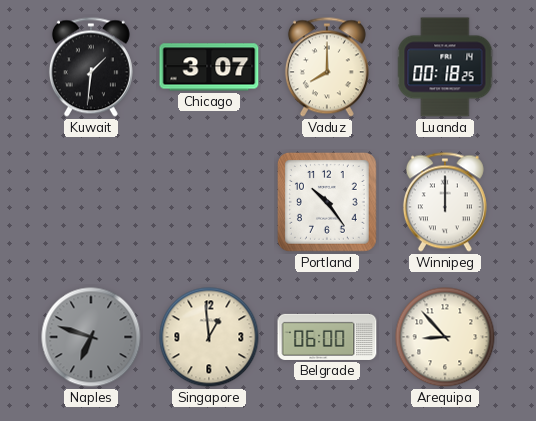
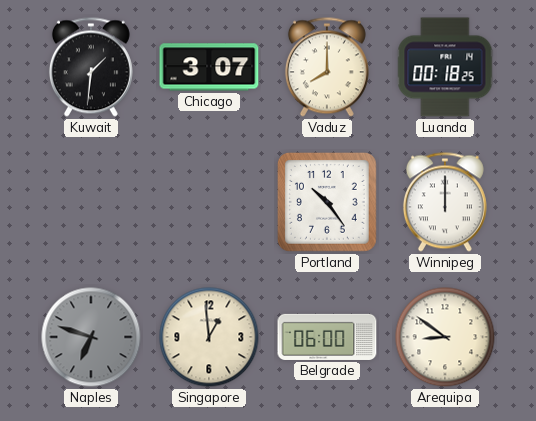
Arequipa: 8:53 -> 8:51 (445, 337)
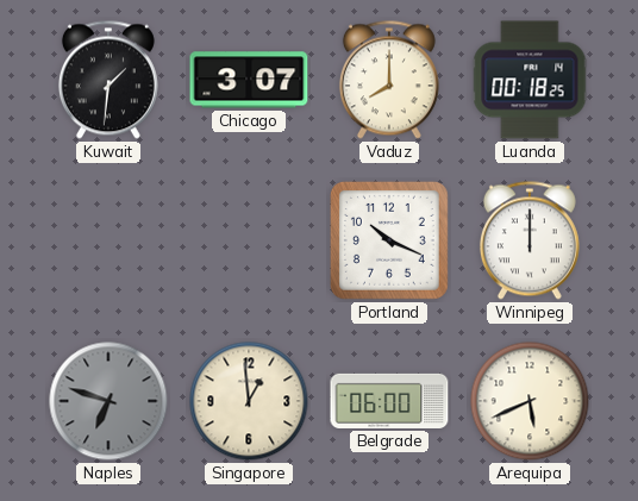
Portland: 10:24 -> 10:19 (389, 240)
Arequipa: 8:51 -> 5:41 (530, 401)
